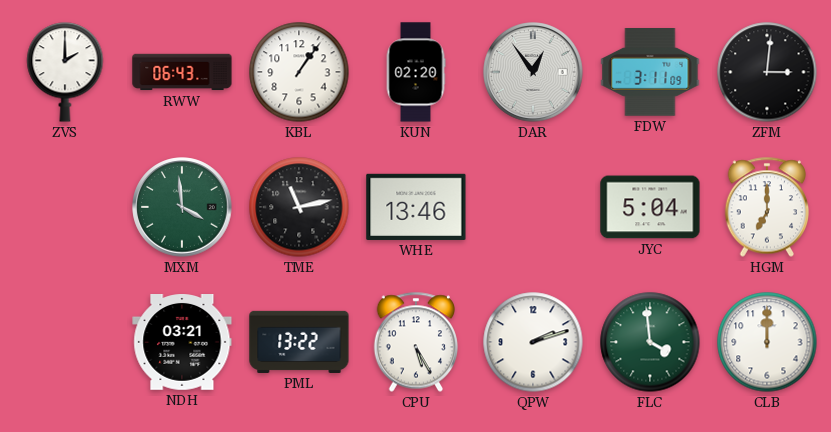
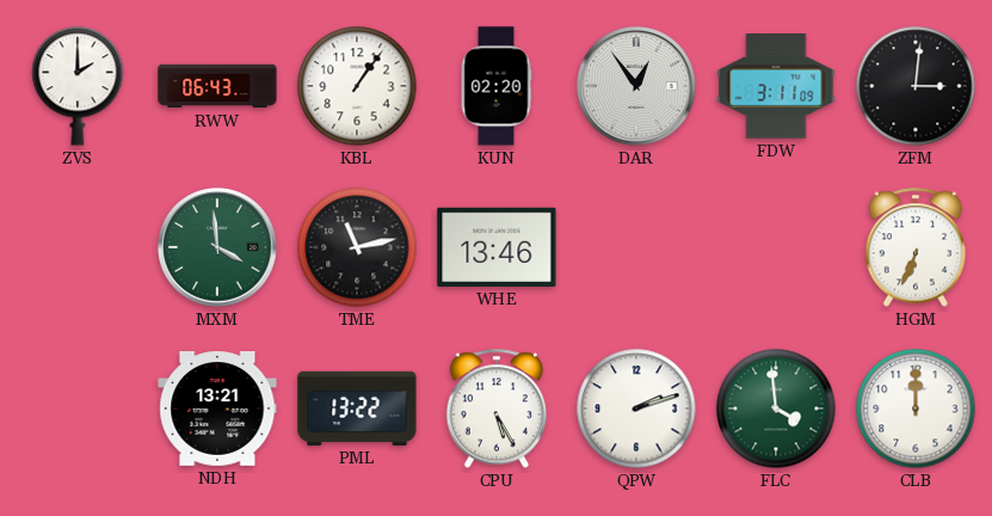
JYC: 5:04 -> none (650, 207)
HGM: 7:00 -> 6:34 (916, 247)
NDH: 03:21 -> 13:21 (217, 410)
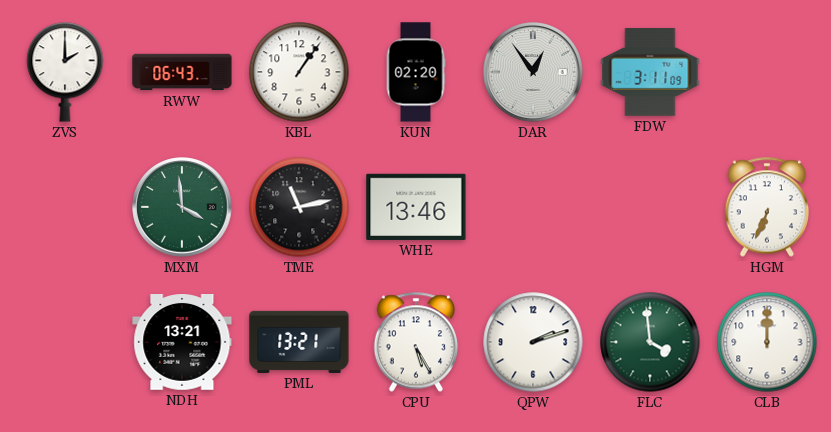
ZFM: 3:01 -> none (916, 86)
PML: 13:22 -> 13:21 (299, 342)
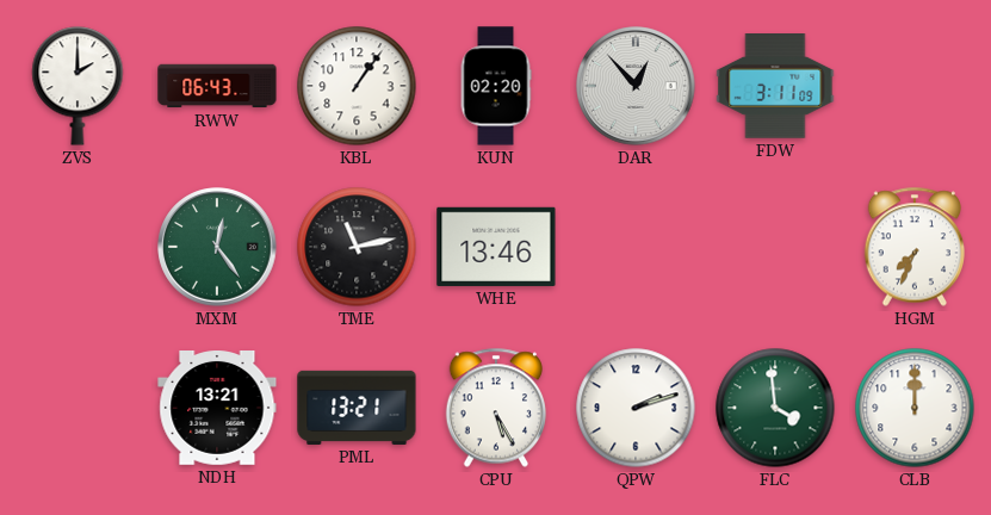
DAR: 12:54 -> 12:53 (636, 86)
MXM: 3:59 -> 12:24 (217, 247)
HGM: 6:34 -> 7:34 (915, 247)
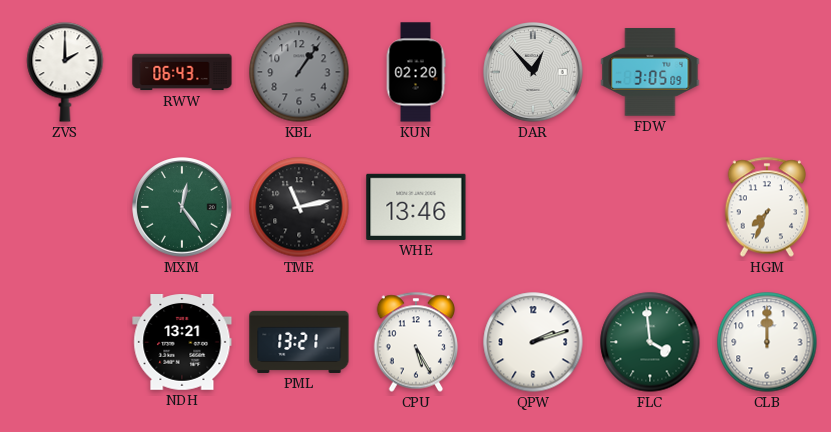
KBL dial: white -> grey (299, 72)
FDW: 3:11 -> 3:05 (650, 73)
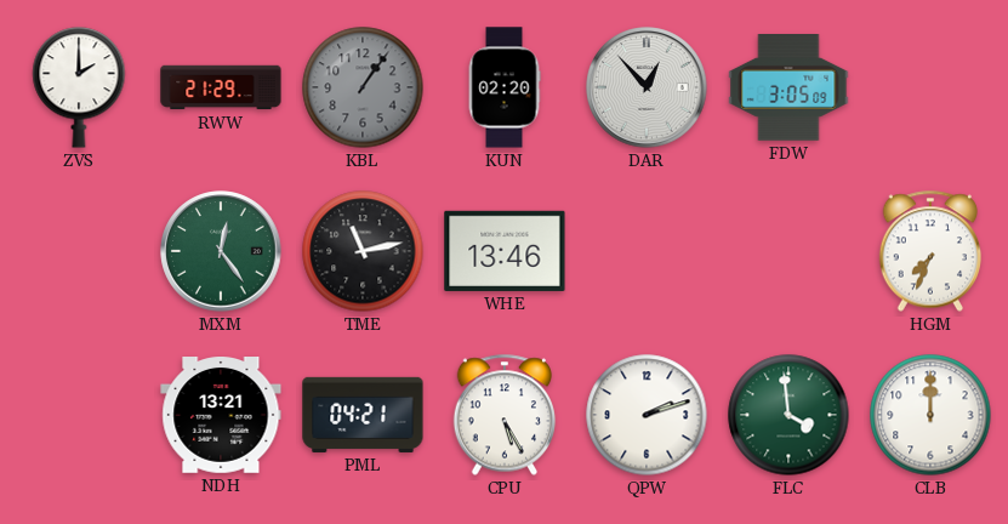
RWW: 06:43 -> 21:29 (221, 87)
PML: 13:21 -> 04:21 (363, 415)
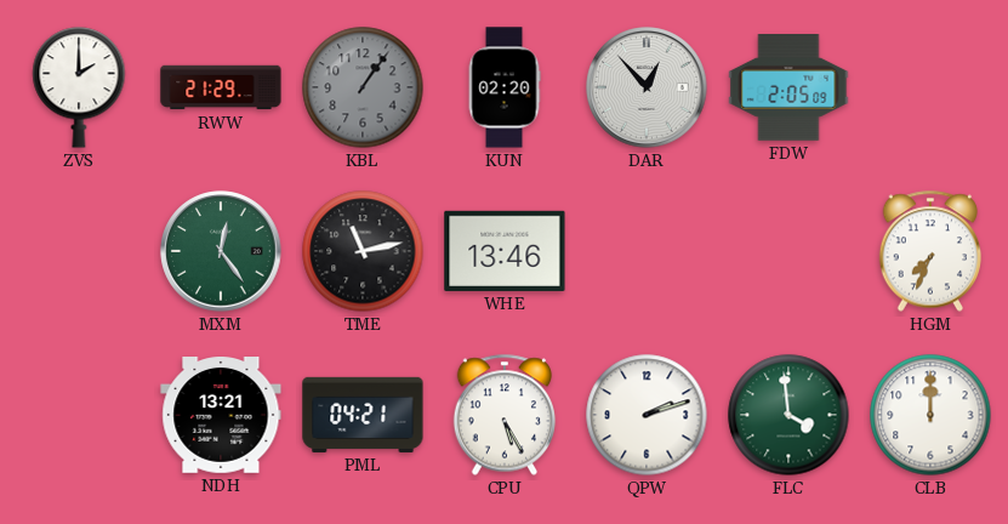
FDW: 3:05 -> 2:05 (788, 89)
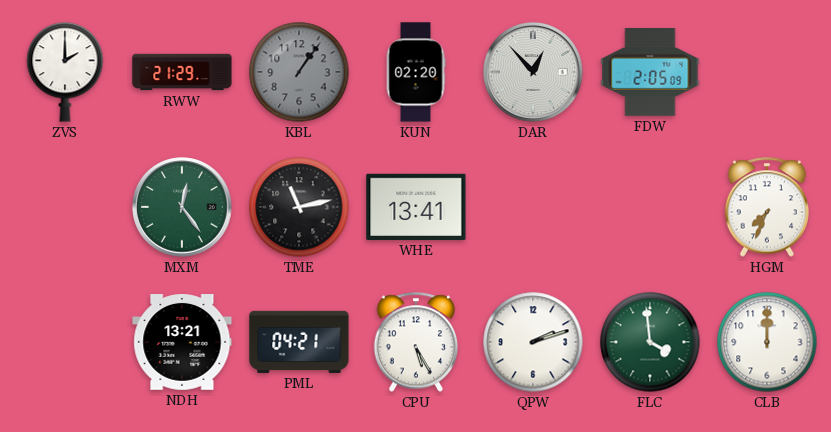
WHE: 13:46 -> 13:41 (416, 207)
